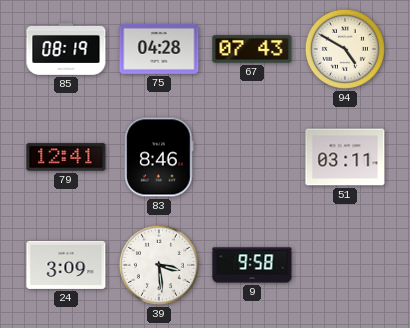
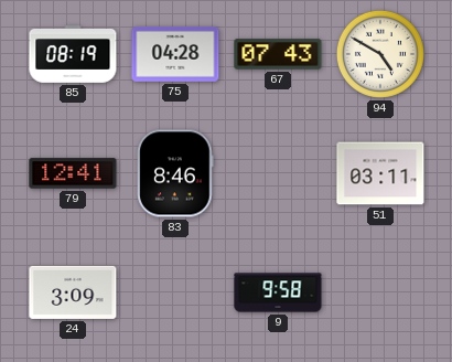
39: 3:29 -> none (159, 265)
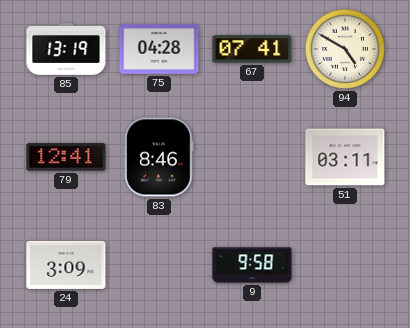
85: 08:19 -> 13:19 (66, 50)
67: 07:43 -> 07:41 (252, 49)
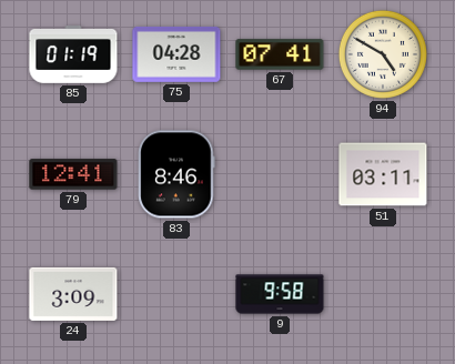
85: 13:19 -> 01:19 (73, 55)
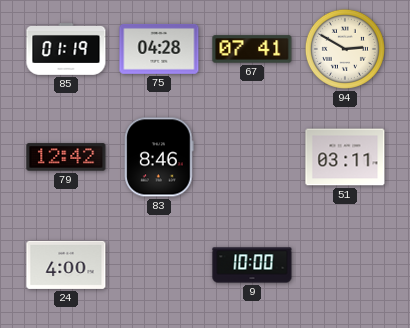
94: 4:50 -> 2:50 (345, 49)
79: 12:41 -> 12:42 (66, 157)
24: 3:09 -> 4:00 (66, 265)
9: 9:58 -> 10:00 (252, 265)
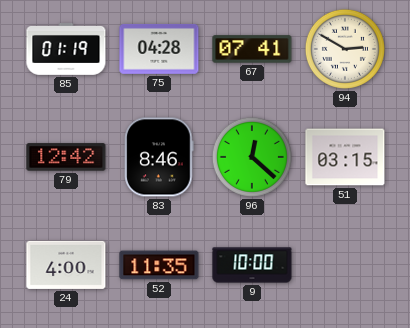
96: none -> 12:22 (252, 157)
51: 03:11 -> 03:15 (345, 157)
52: none -> 11:35 (159, 265)
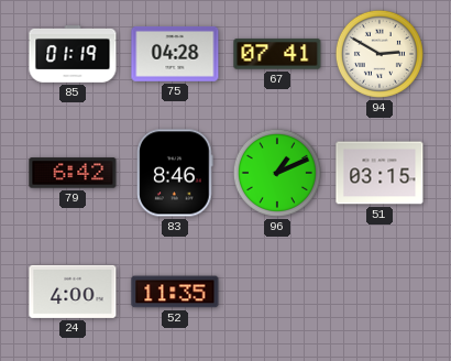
79: 12:42 -> 6:42 (73, 173)
96: 12:22 -> 1:11 (277, 173)
9: 10:00 -> none (252, 265)
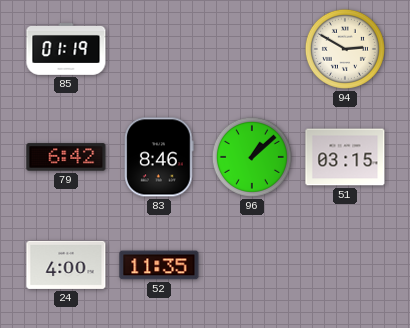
75: 04:28 -> none (175, 54)
67: 07:41 -> none (277, 54)
96: 1:11 -> 1:08 (252, 157)
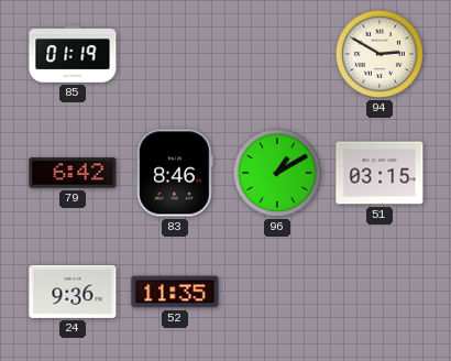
96: 1:08 -> 1:10 (277, 173)
24: 4:00 -> 9:36 (73, 292)
